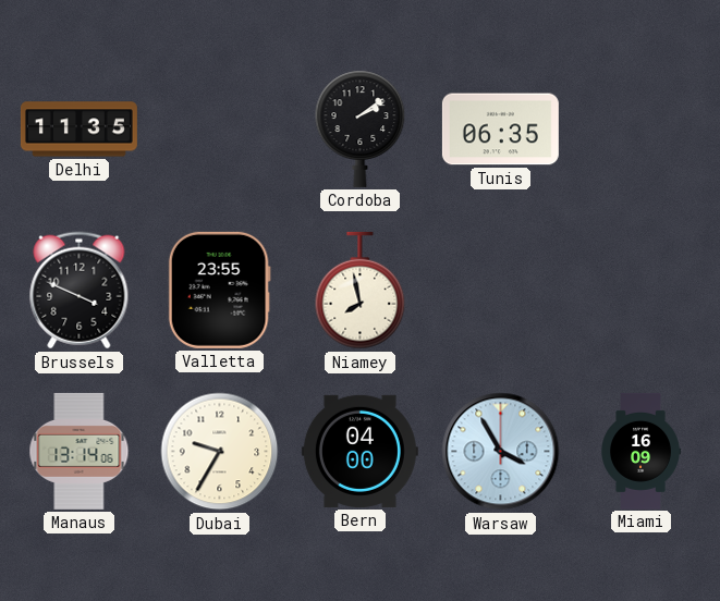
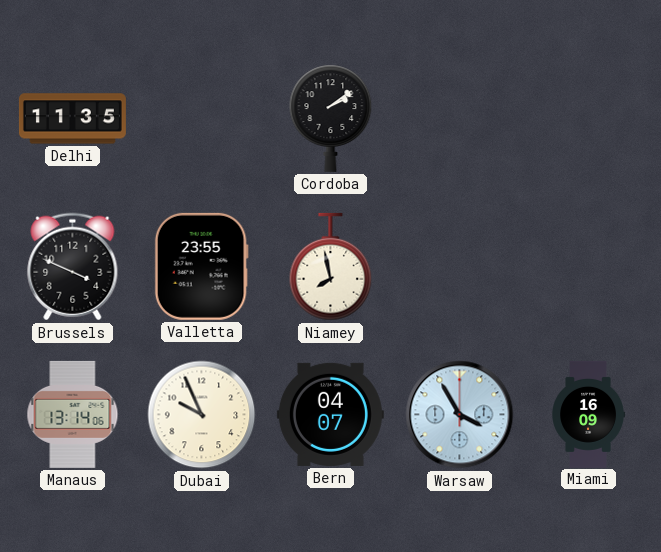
Tunis: 06:35 -> none (500, 130)
Dubai: 9:35 -> 9:56 (202, 415)
Bern: 04:00 -> 04:07 (330, 414)
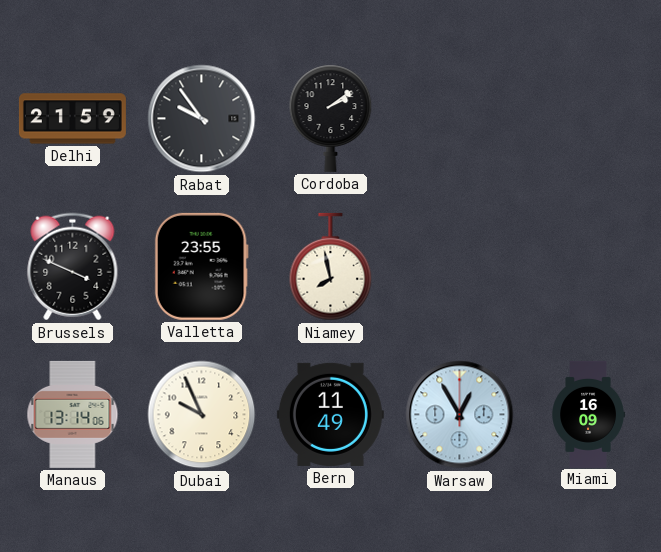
Delhi: 11:35 -> 21:59 (72, 119)
Rabat: none -> 9:54 (202, 119)
Bern: 04:07 -> 11:49 (330, 414)
Warsaw: 3:55 -> 12:55 (460, 415)
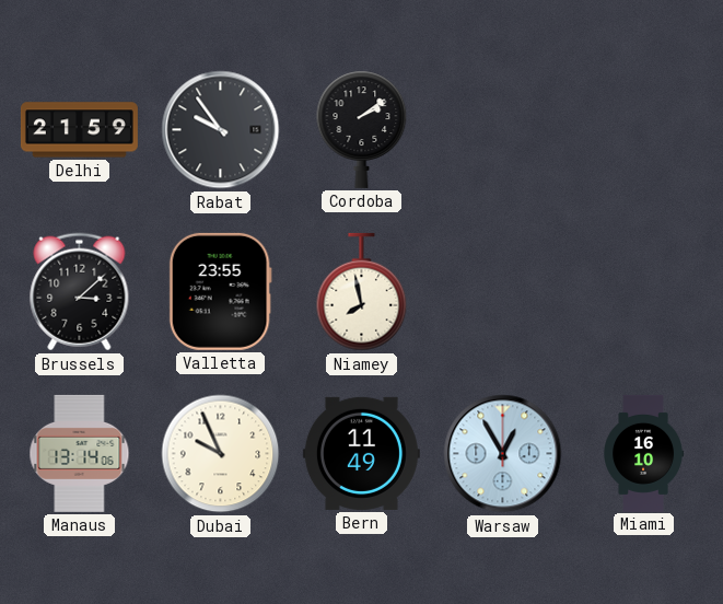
Brussels: 3:49 -> 3:08 (80, 292)
Miami: 16:09 -> 16:10 (643, 453)
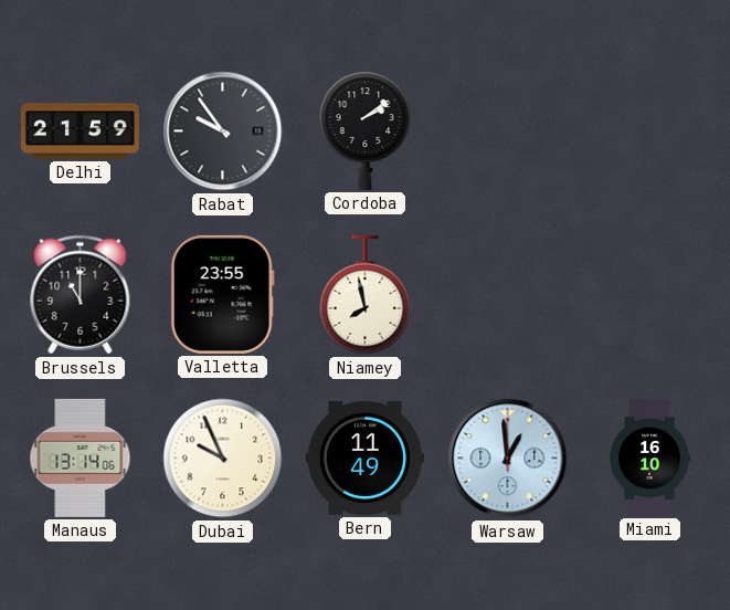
Brussels: 3:08 -> 11:00 (81, 295)
Warsaw: 12:55 -> 12:59 (508, 459)
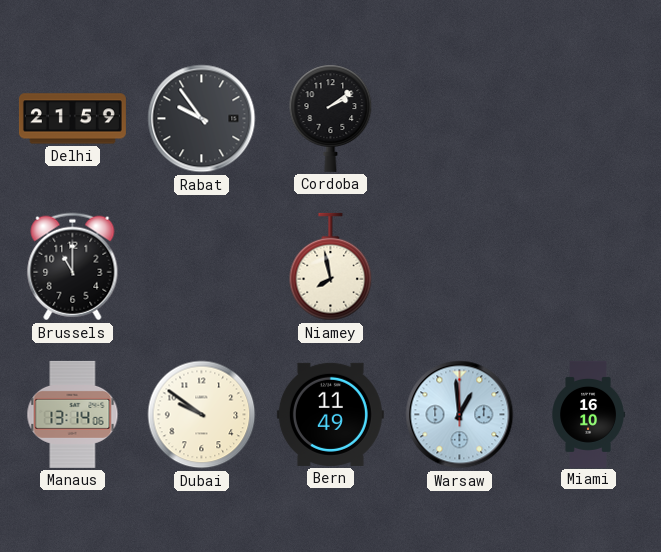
Valletta: 23:55 -> none (222, 294)
Dubai: 9:56 -> 9:51 (202, 415)
